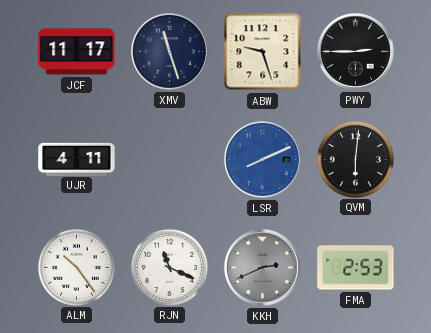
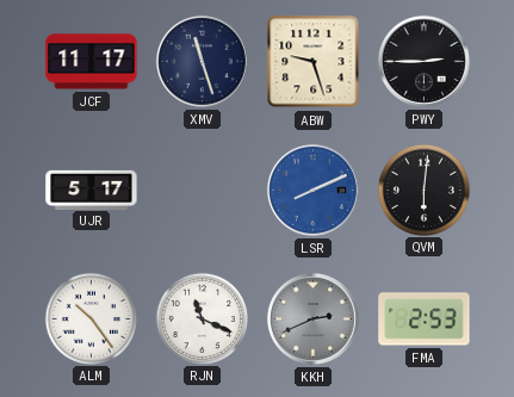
UJR: 4:11 -> 5:17 (92, 190)
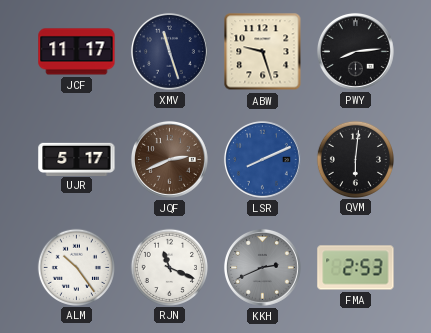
PWY: 2:45 -> 8:14 (356, 52)
JQF: none -> 2:41 (170, 160)
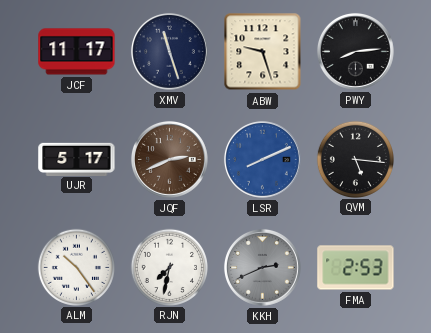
QVM: 6:01 -> 5:16 (355, 159)
RJN: 11:19 -> 7:32 (169, 267)
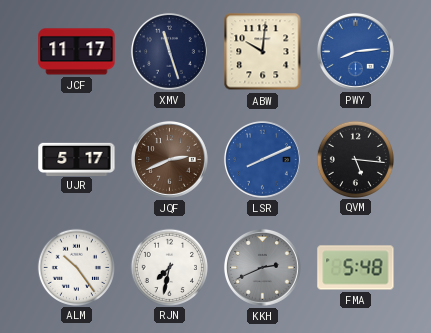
ABW: 9:27 -> 10:01 (263, 52)
PWY dial: black -> blue (356, 52)
FMA: 2:53 -> 5:48 (356, 268)
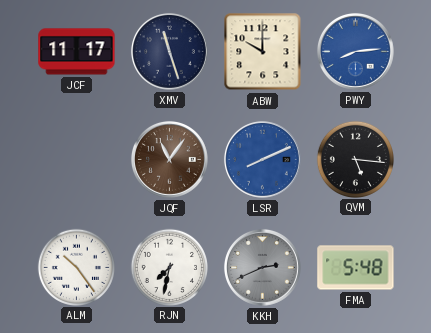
ABW: 10:01 -> 10:00 (263, 52)
UJR: 5:17 -> none (77, 159)
JQF: 2:41 -> 11:06 (170, 160)
